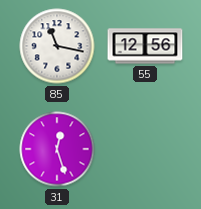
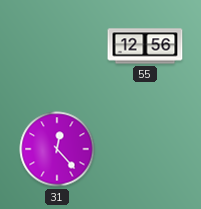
85: 11:17 -> none (57, 46)
31: 12:27 -> 12:23 (57, 149)
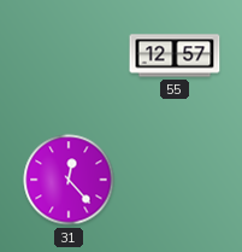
55: 12:56 -> 12:57 (175, 55)
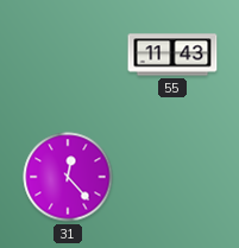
55: 12:57 -> 11:43 (172, 55)
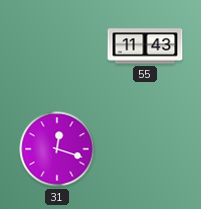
31: 12:23 -> 12:18 (57, 149)
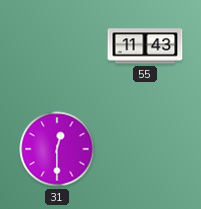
31: 12:18 -> 12:30 (57, 149)
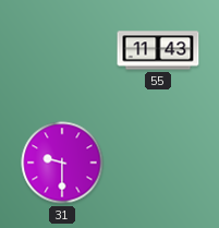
31: 12:30 -> 9:30 (62, 163)
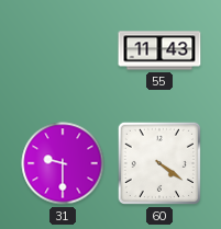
60: none -> 4:21 (159, 163)
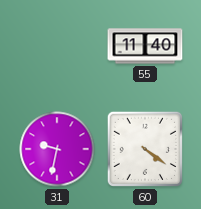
55: 11:43 -> 11:40 (145, 46)
31: 9:30 -> 9:32 (57, 149)
